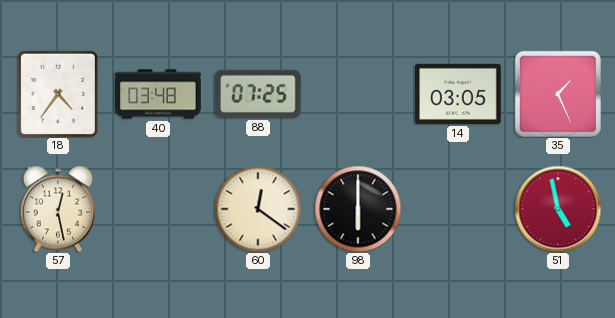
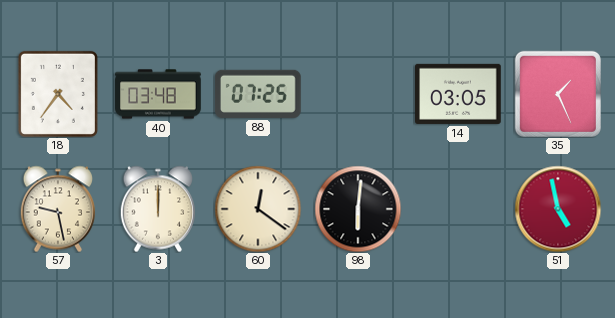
57: 12:28 -> 9:28 (57, 209)
3: none -> 12:00 (157, 209)
98: 6:00 -> 6:01 (358, 209)
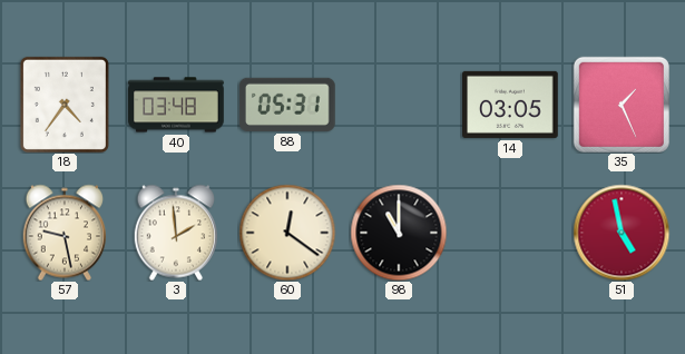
88: 07:25 -> 05:31 (287, 105)
3: 12:00 -> 1:59 (175, 233)
98: 6:01 -> 11:00 (399, 233)
